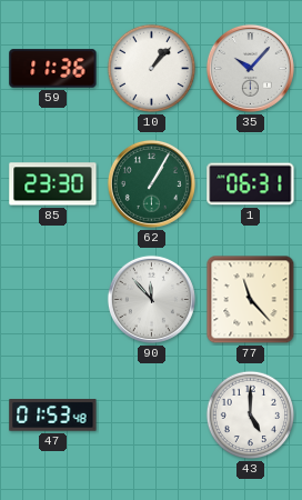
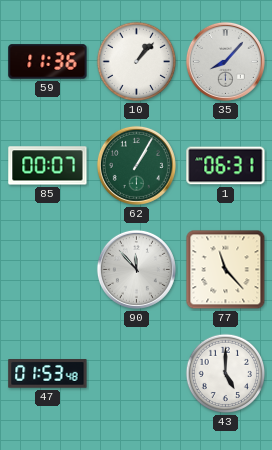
35: 10:07 -> 8:07 (225, 61)
85: 23:30 -> 00:07 (48, 166)
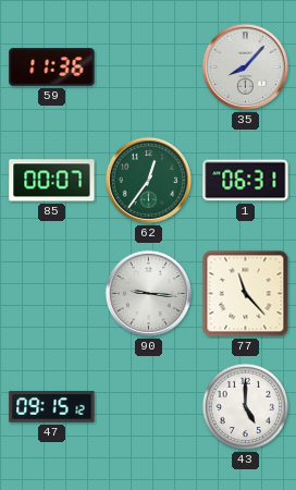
10: 1:07 -> none (137, 62)
62: 1:05 -> 12:36 (148, 180)
90: 11:53 -> 9:16 (148, 293)
47: 01:53 -> 09:15 (52, 407)
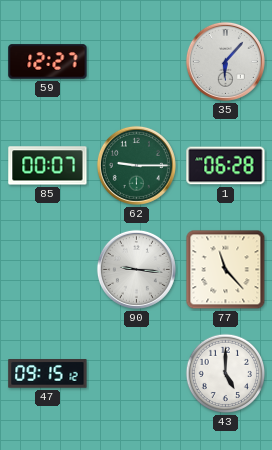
59: 11:36 -> 12:27 (48, 62)
35: 8:07 -> 6:07 (225, 61)
62: 12:36 -> 9:15 (136, 165)
1: 06:31 -> 06:28 (226, 166)
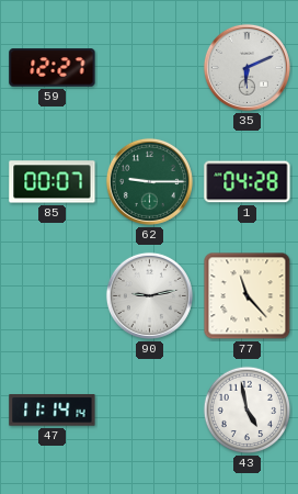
35: 6:07 -> 6:11 (247, 67)
1: 06:28 -> 04:28 (248, 182)
90: 9:16 -> 9:13 (149, 295)
47: 09:15 -> 11:14 (53, 411)
43: 5:00 -> 4:58 (248, 411)
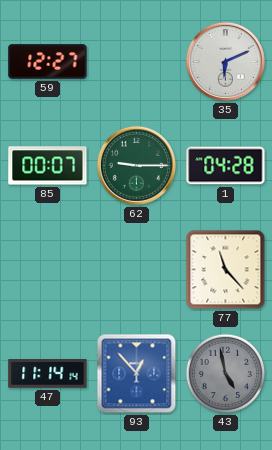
90: 9:13 -> none (149, 295)
93: none -> 12:53 (137, 374)
43 dial: white -> grey (226, 374)
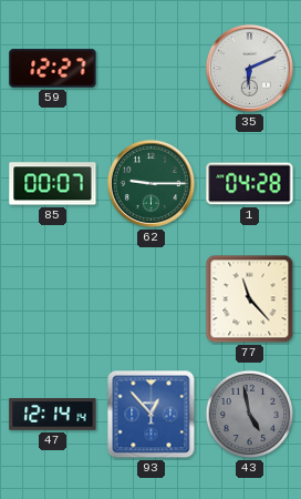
47: 11:14 -> 12:14 (53, 415)
